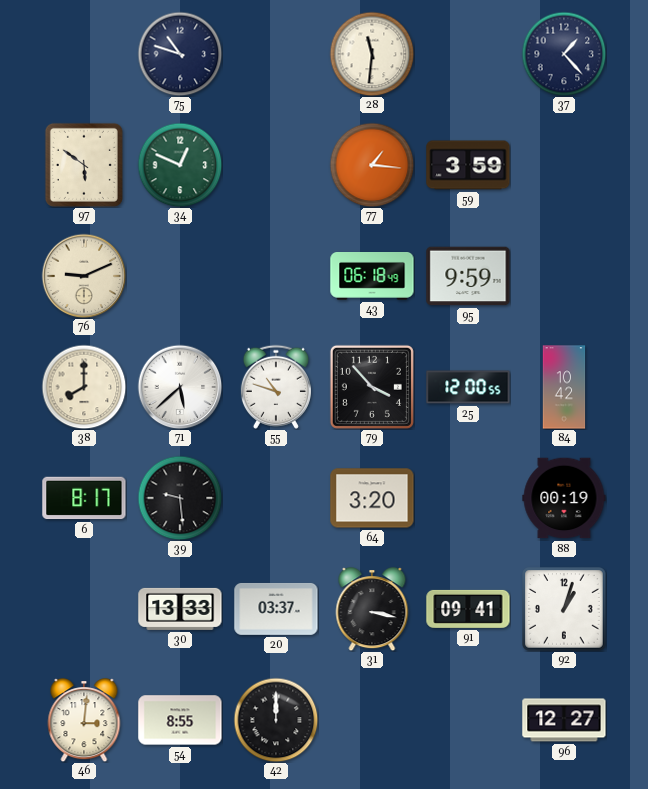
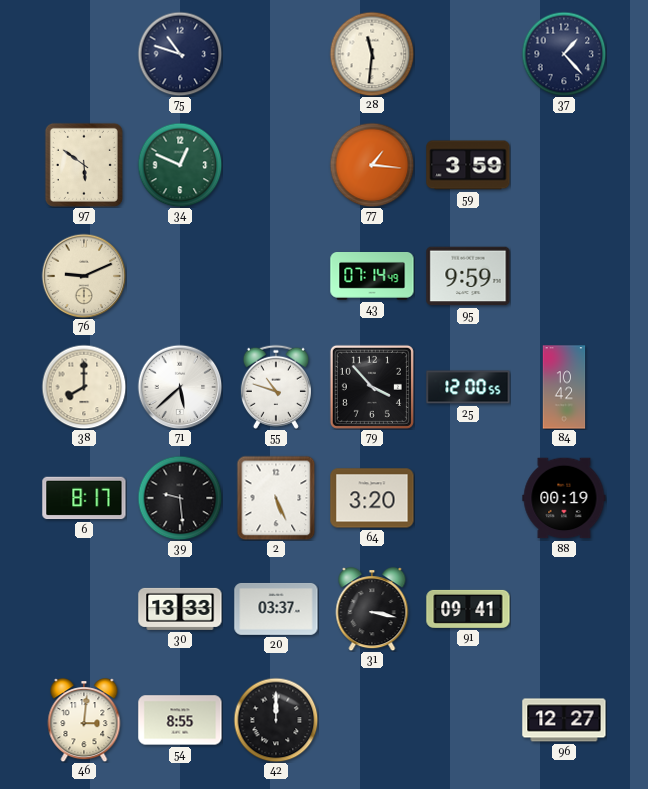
43: 06:18 -> 07:14 (372, 277)
2: none -> 5:26 (276, 498)
92: 1:03 -> none (564, 609)
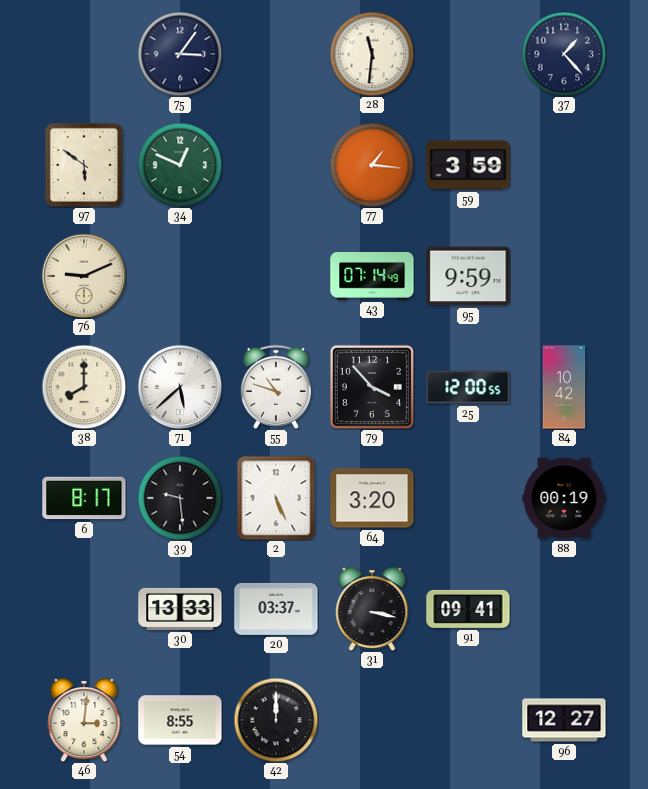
75: 10:48 -> 3:06 (180, 54)
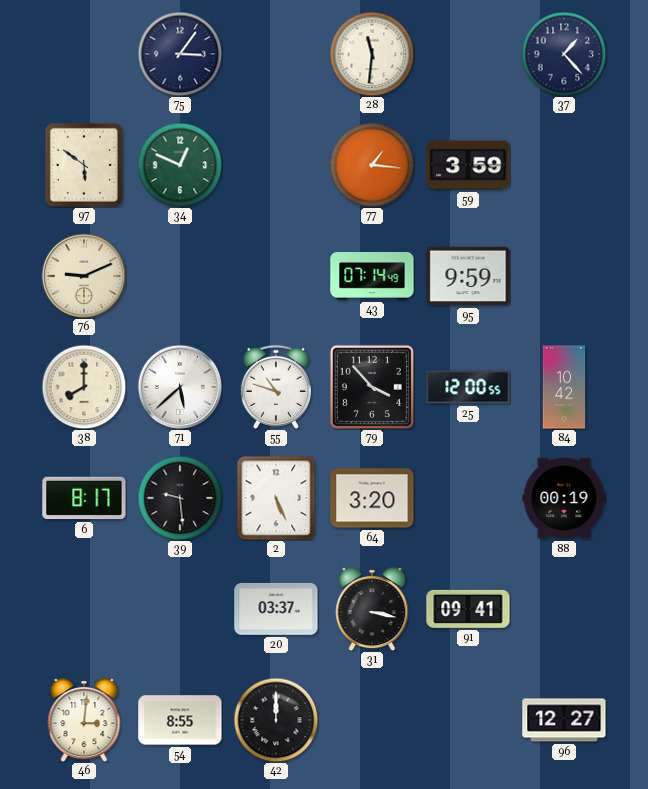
30: 13:33 -> none (180, 609)
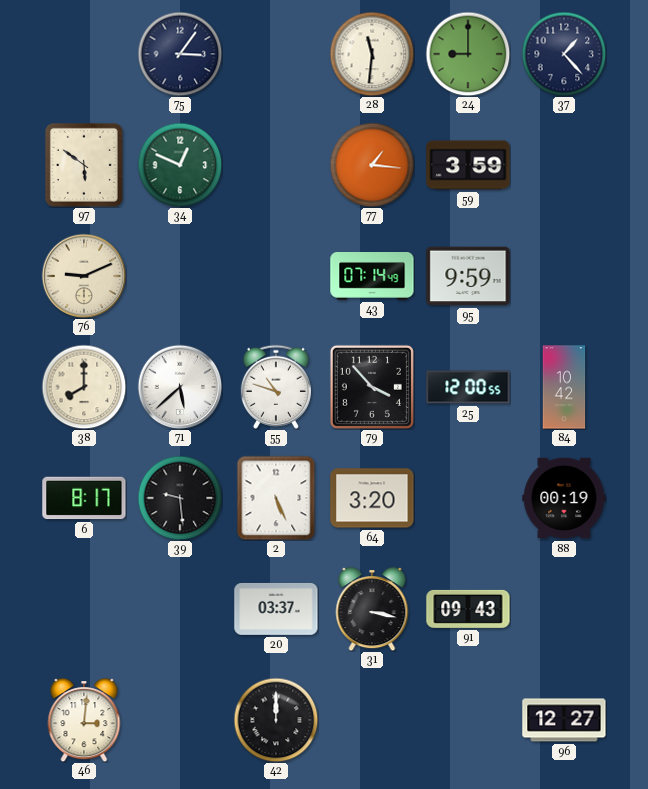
24: none -> 9:00 (468, 54)
91: 09:41 -> 09:43 (468, 609)
54: 8:55 -> none (180, 720)
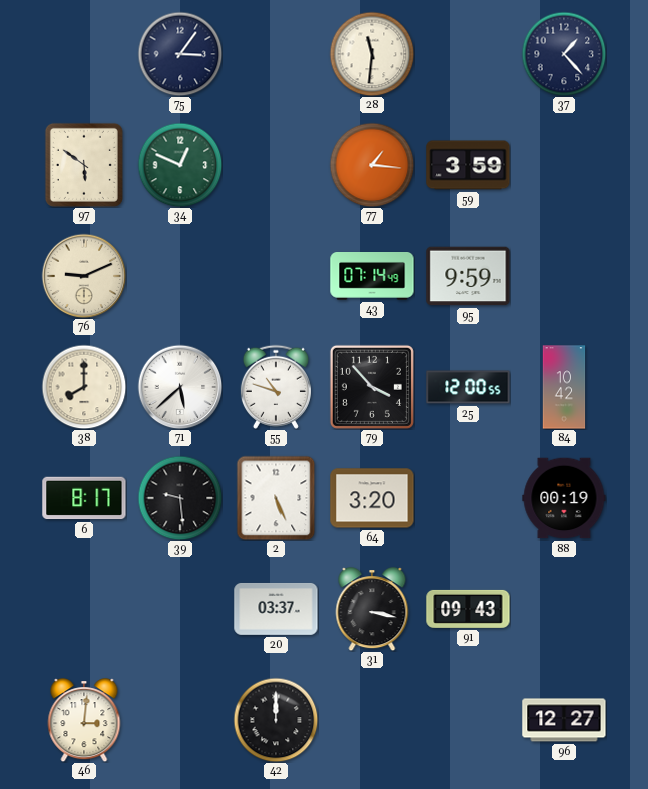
24: 9:00 -> none (468, 54)
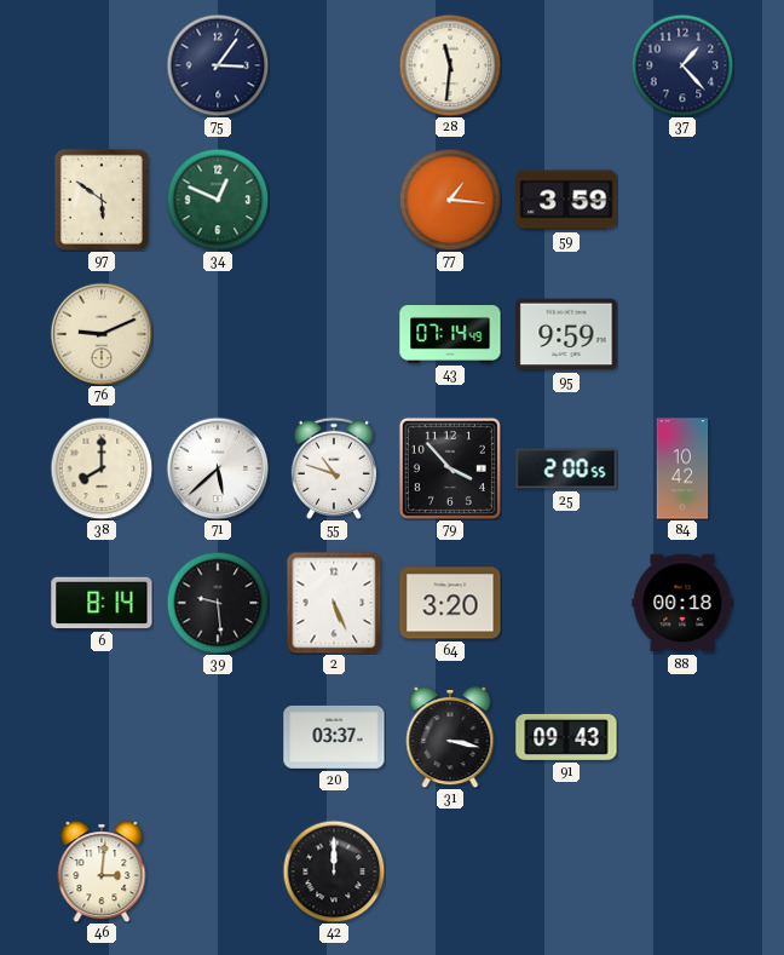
25: 12:00 -> 2:00 (566, 468)
6: 8:17 -> 8:14 (102, 603)
88: 00:19 -> 00:18 (682, 603)
96: 12:27 -> none (564, 720)
